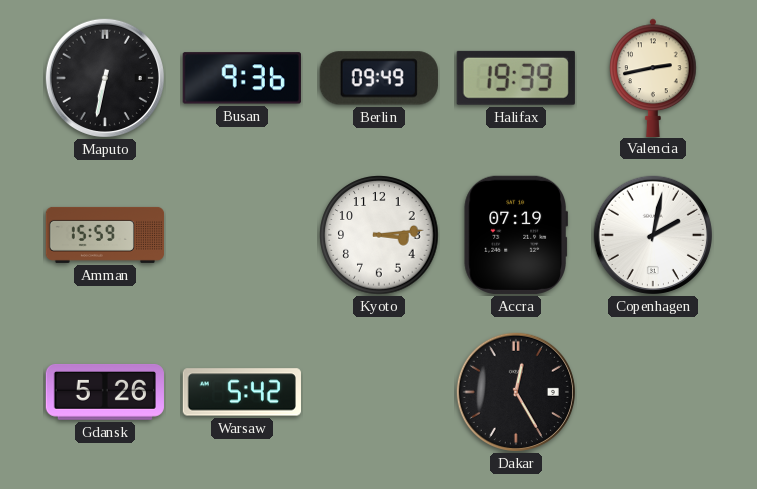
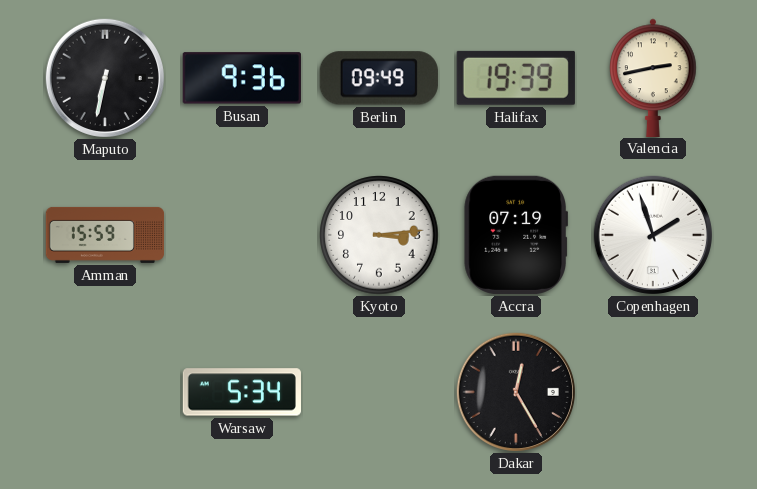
Copenhagen: 2:02 -> 1:57 (653, 235)
Gdansk: 5:26 -> none (105, 392)
Warsaw: 5:42 -> 5:34 (242, 392)
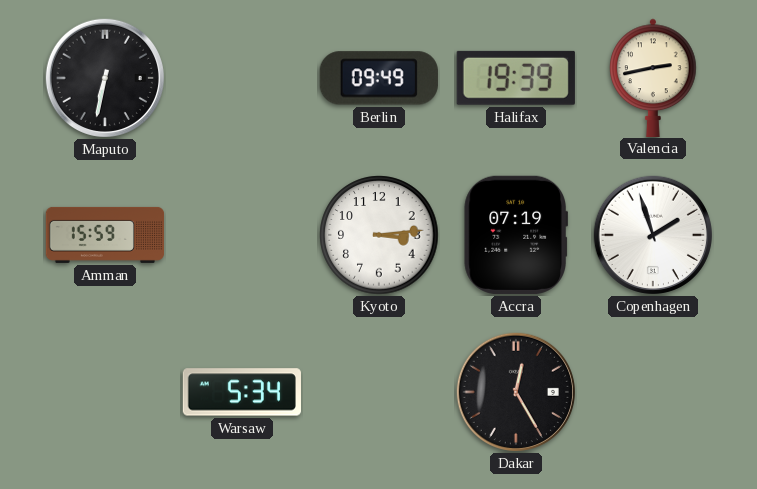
Busan: 9:36 -> none (242, 78)
